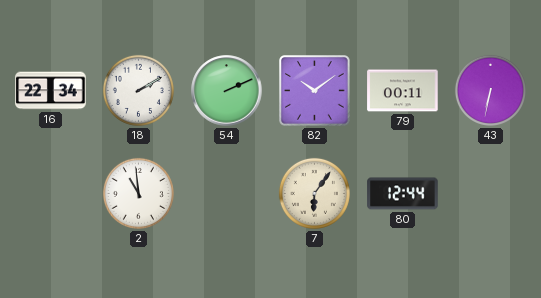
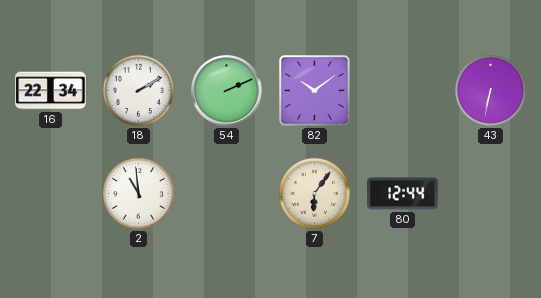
79: 00:11 -> none (403, 91)
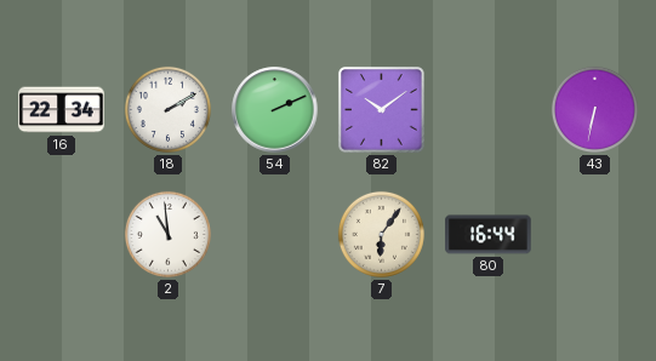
80: 12:44 -> 16:44 (489, 235)
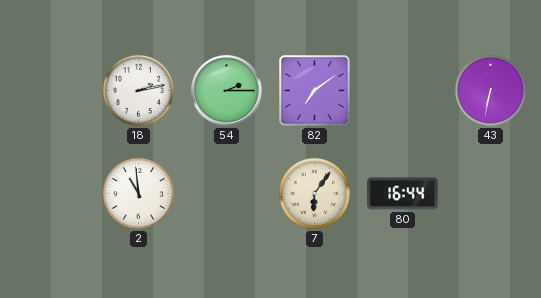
16: 22:34 -> none (62, 110)
18: 2:10 -> 2:13 (138, 90)
54: 2:11 -> 2:15 (227, 91)
82: 10:09 -> 7:09 (315, 91)
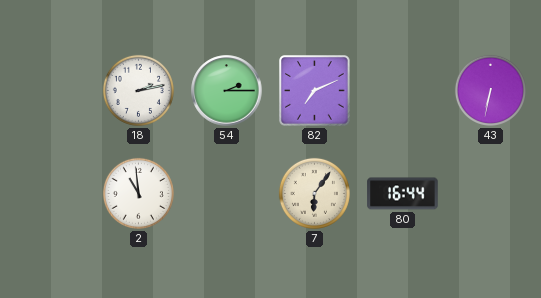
82: 7:09 -> 7:11 (315, 91)
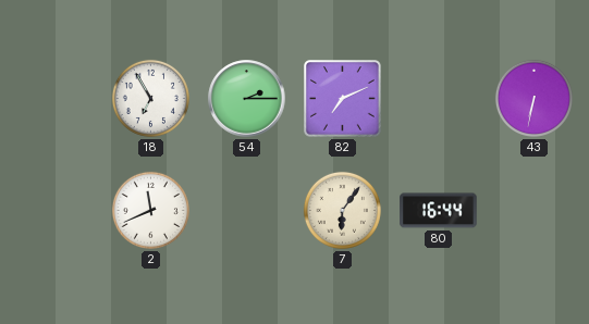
18: 2:13 -> 6:55 (150, 98)
2: 10:59 -> 11:41 (150, 210)
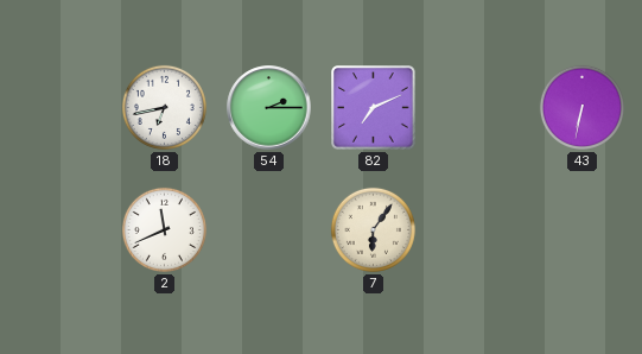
18: 6:55 -> 6:43 (164, 107)
80: 16:44 -> none (439, 211)
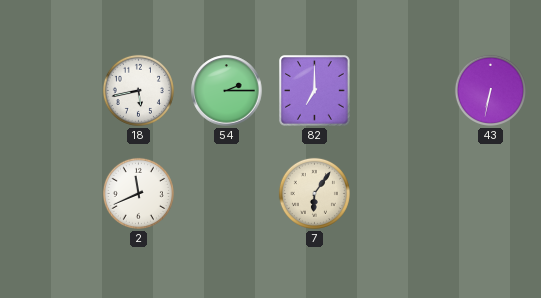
18: 6:43 -> 5:43 (138, 90)
82: 7:11 -> 7:00 (315, 91)
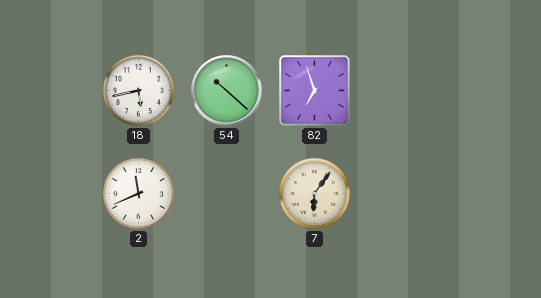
54: 2:15 -> 10:22 (227, 91)
82: 7:00 -> 6:57 (315, 91)
43: 6:32 -> none (490, 90)
